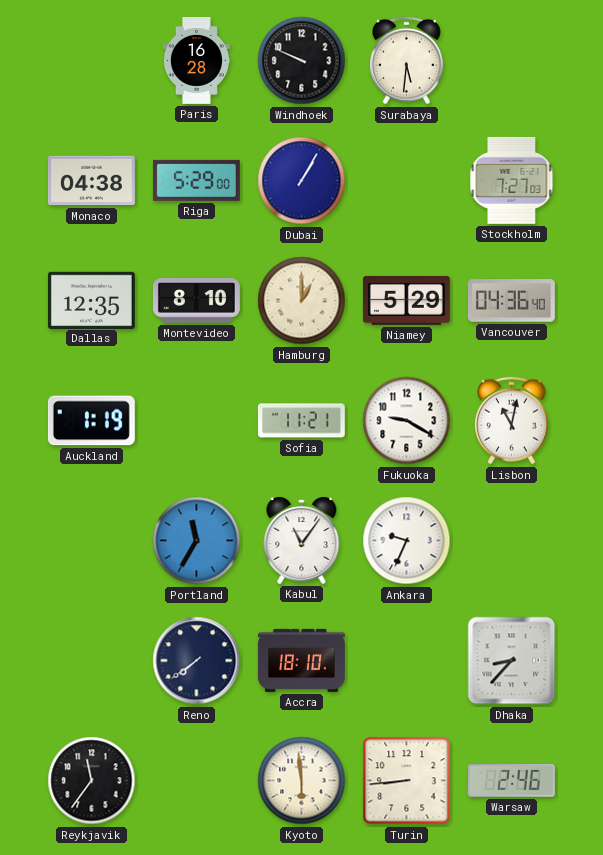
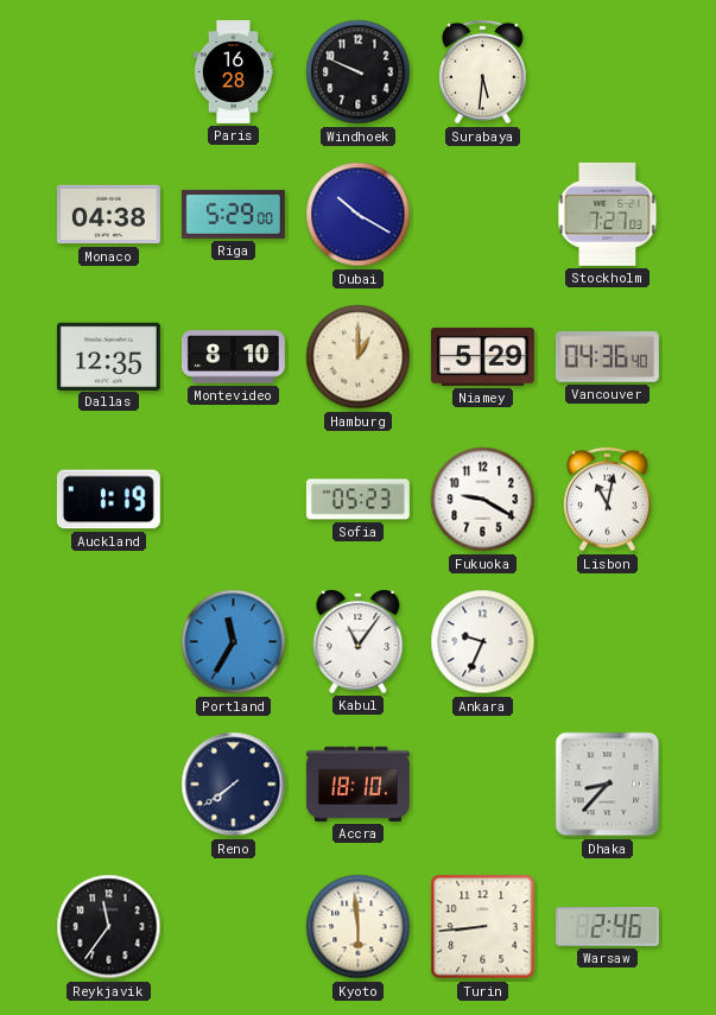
Dubai: 1:05 -> 10:20 (359, 215)
Sofia: 11:21 -> 05:23 (357, 500)
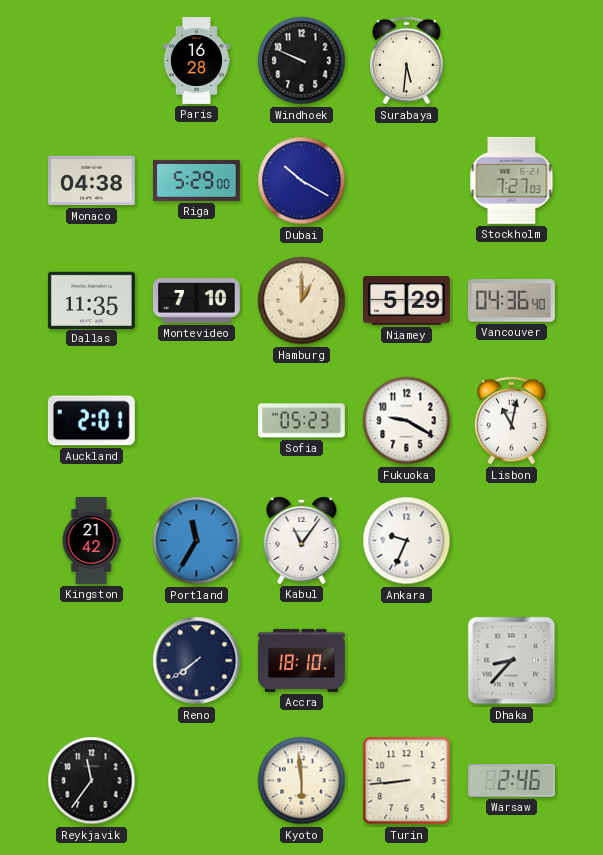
Dallas: 12:35 -> 11:35 (91, 300)
Montevideo: 8:10 -> 7:10 (196, 301)
Auckland: 1:19 -> 2:01 (91, 421)
Kingston: none -> 21:42 (91, 541)
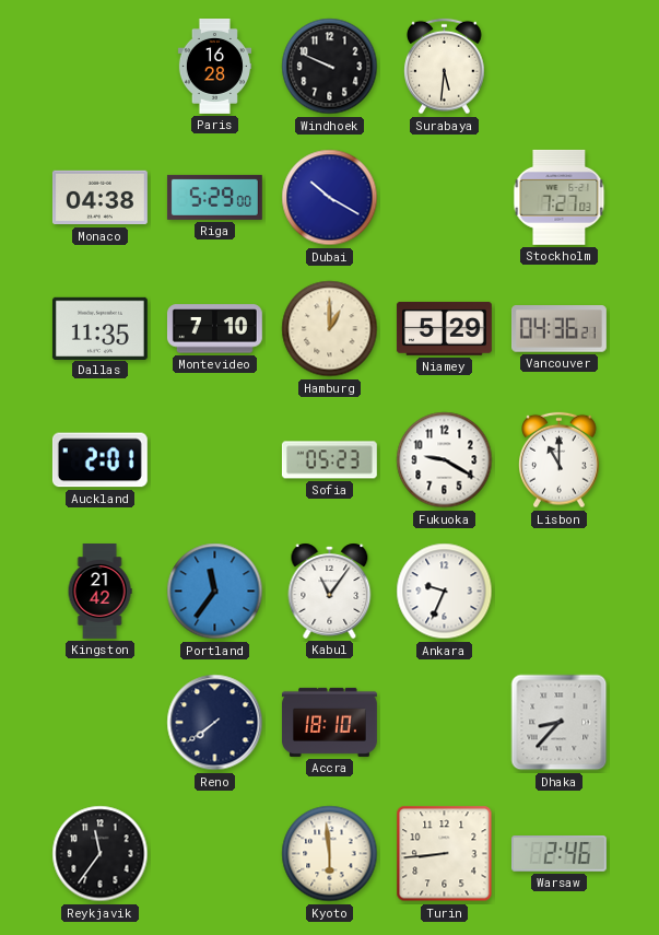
Vancouver: 04:36:40 -> 04:36:21 (558, 329)
Lisbon: 11:02 -> 11:00 (560, 460)
Portland: 11:35 -> 11:36 (215, 592)
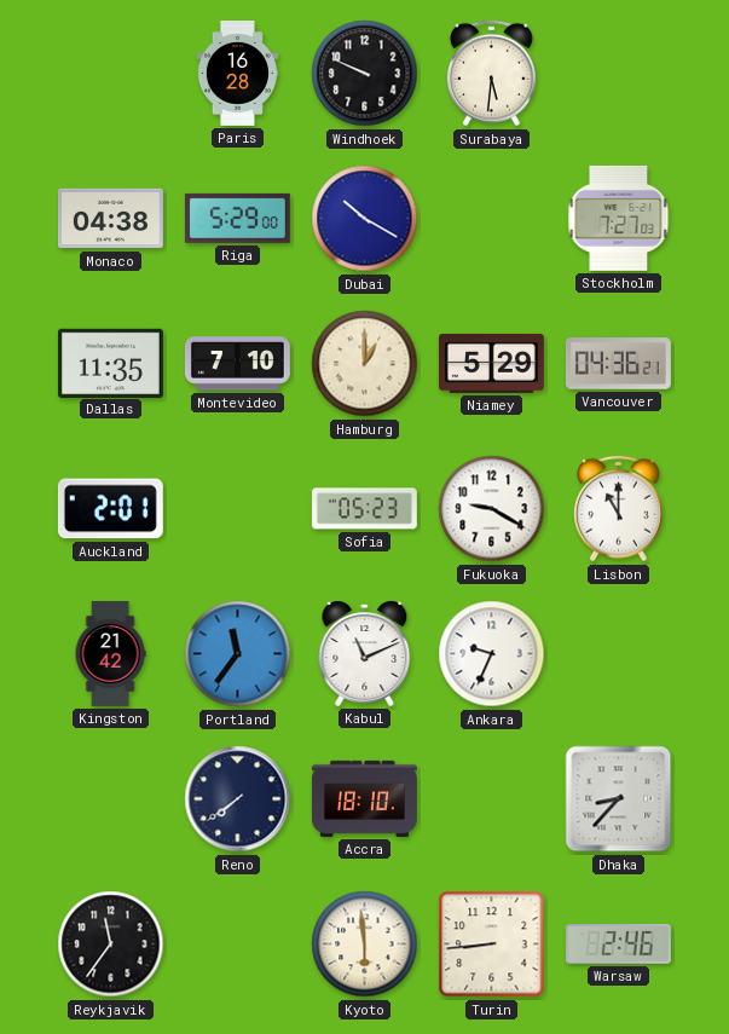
Kabul: 11:06 -> 11:11 (365, 653)
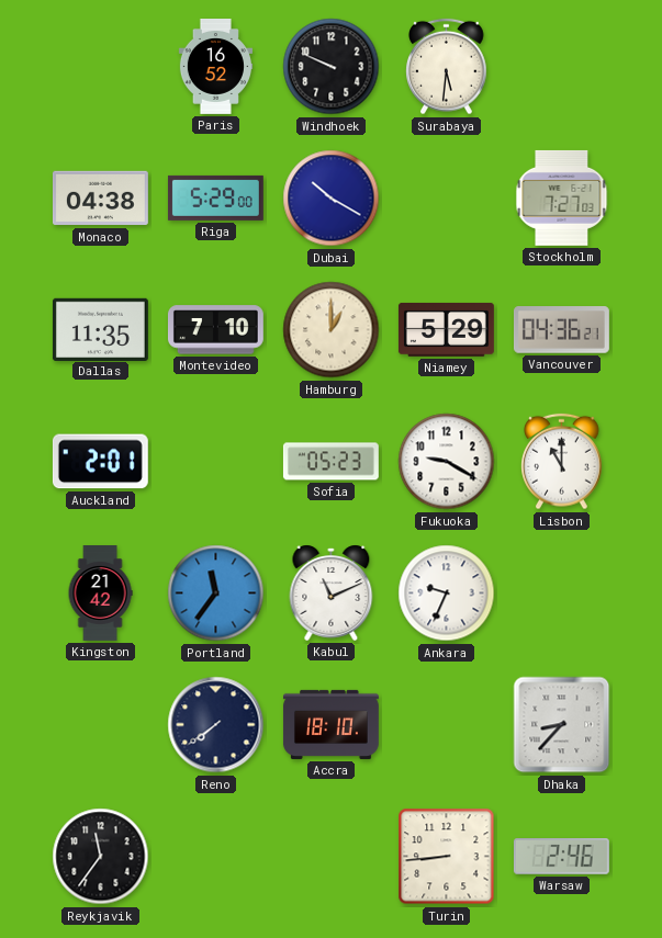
Paris: 16:28 -> 16:52 (215, 67)
Kyoto: 5:59 -> none (365, 945)
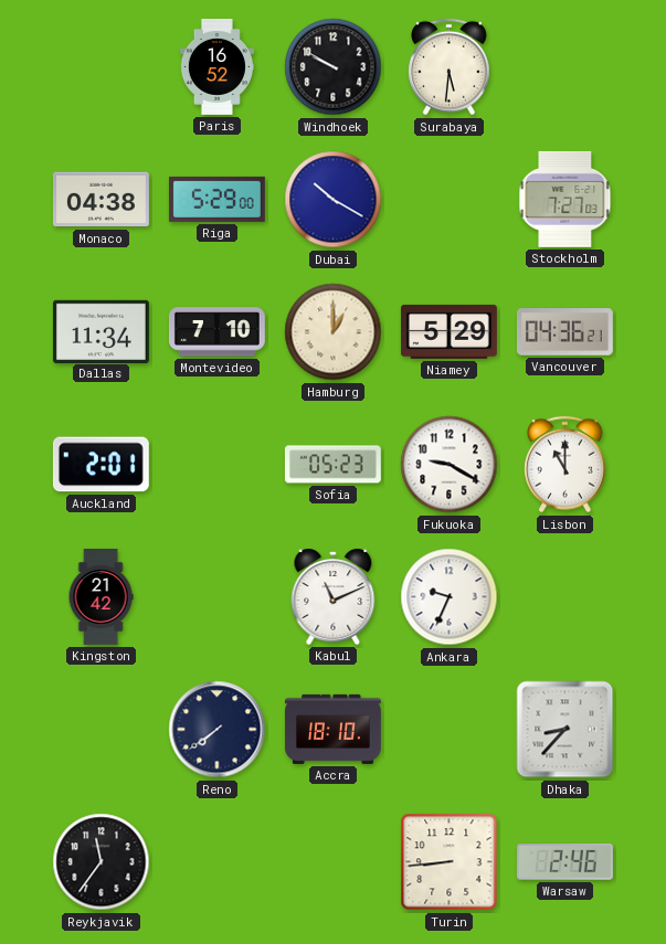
Windhoek: 9:49 -> 9:50 (334, 67)
Dallas: 11:35 -> 11:34 (101, 331)
Portland: 11:36 -> none (216, 594)
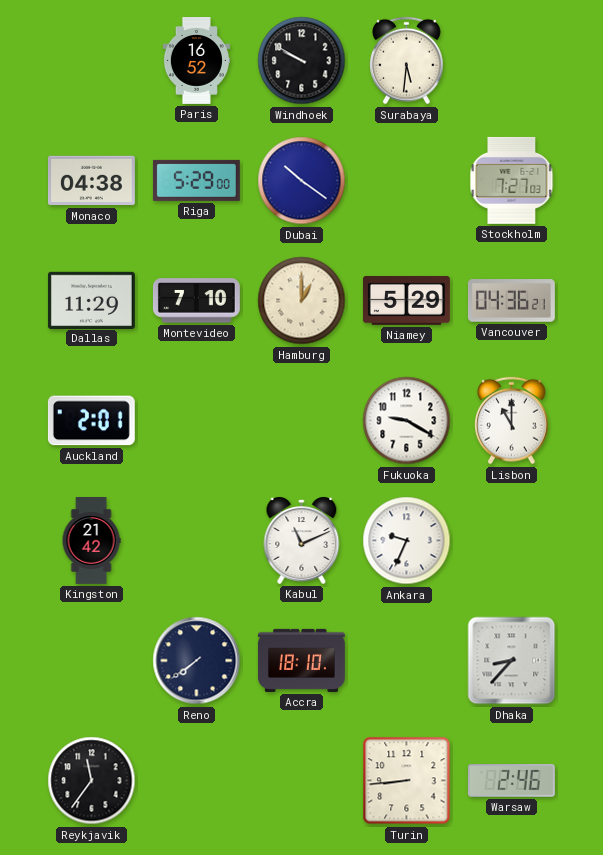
Dubai: 10:20 -> 10:21 (302, 181)
Dallas: 11:34 -> 11:29 (91, 300)
Sofia: 05:23 -> none (332, 465)
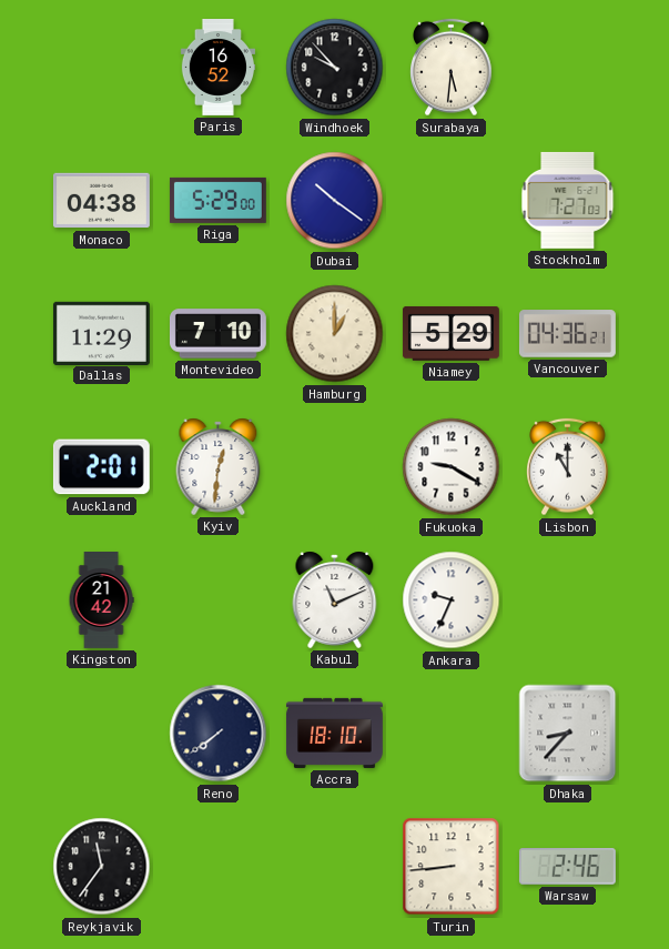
Windhoek: 9:50 -> 9:53 (335, 68)
Kyiv: none -> 12:31 (219, 466)
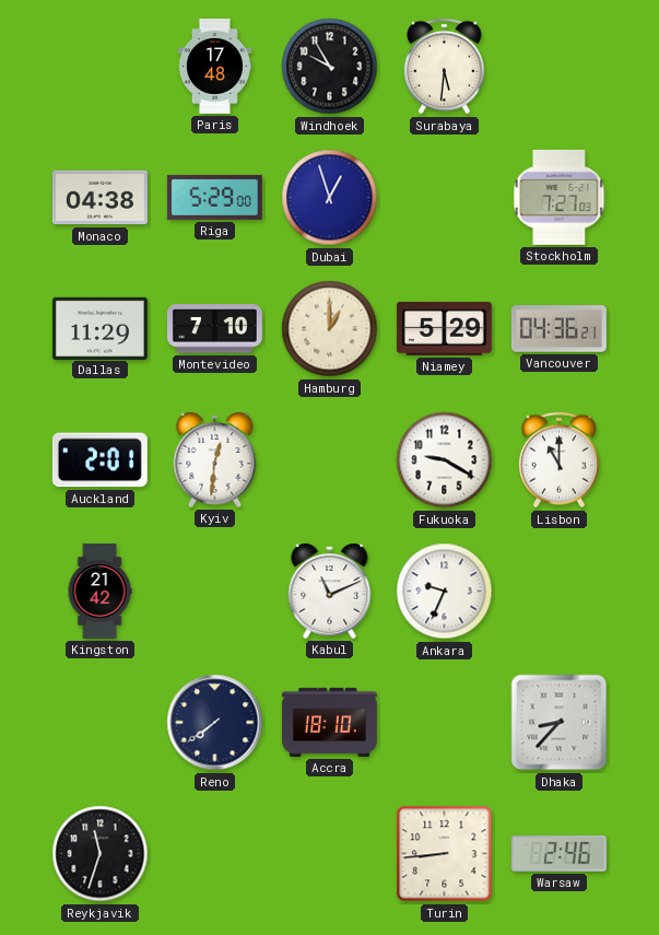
Paris: 16:52 -> 17:48 (214, 67)
Windhoek: 9:53 -> 9:55 (330, 67)
Dubai: 10:21 -> 12:57 (330, 198)
Reykjavik: 11:36 -> 11:33 (101, 854)
